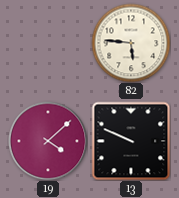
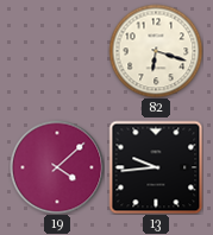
82: 5:46 -> 6:18 (156, 51)
13: 9:49 -> 9:44 (156, 167)
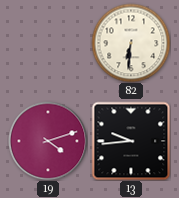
82: 6:18 -> 6:31 (131, 43)
19: 4:08 -> 4:12 (48, 141)
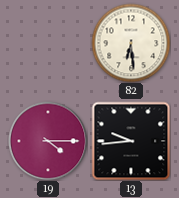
82: 6:31 -> 6:29 (131, 43)
19: 4:12 -> 4:15 (48, 141)
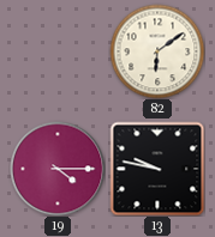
82: 6:29 -> 6:09 (157, 51)
13: 9:44 -> 9:47 (157, 169)
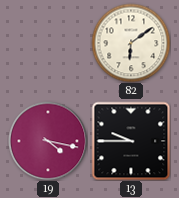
19: 4:15 -> 4:17 (48, 141)
13: 9:47 -> 9:45 (131, 141)
